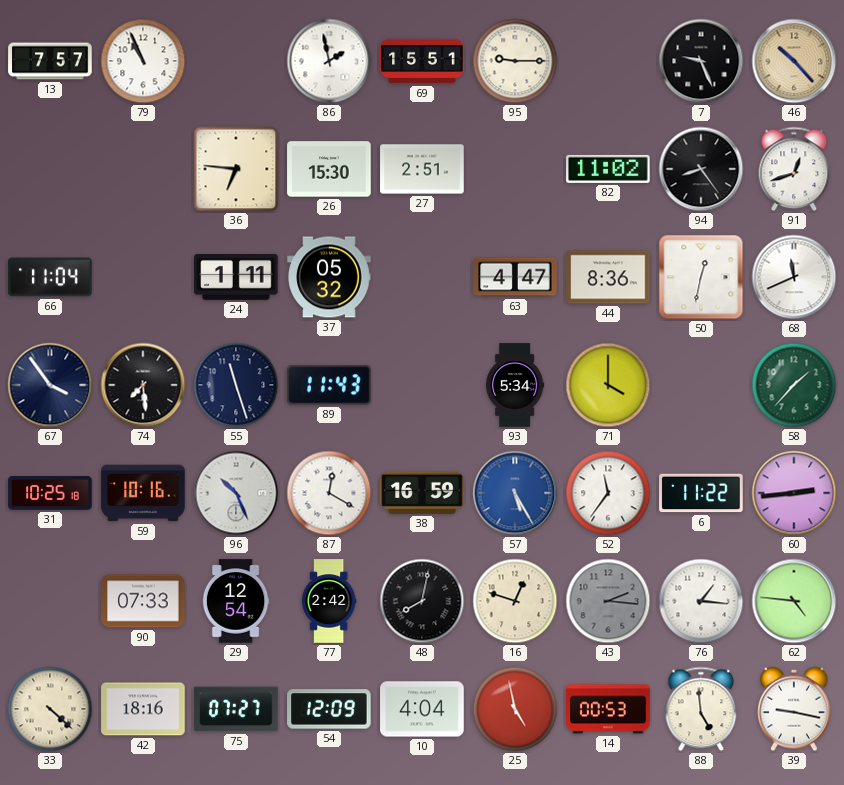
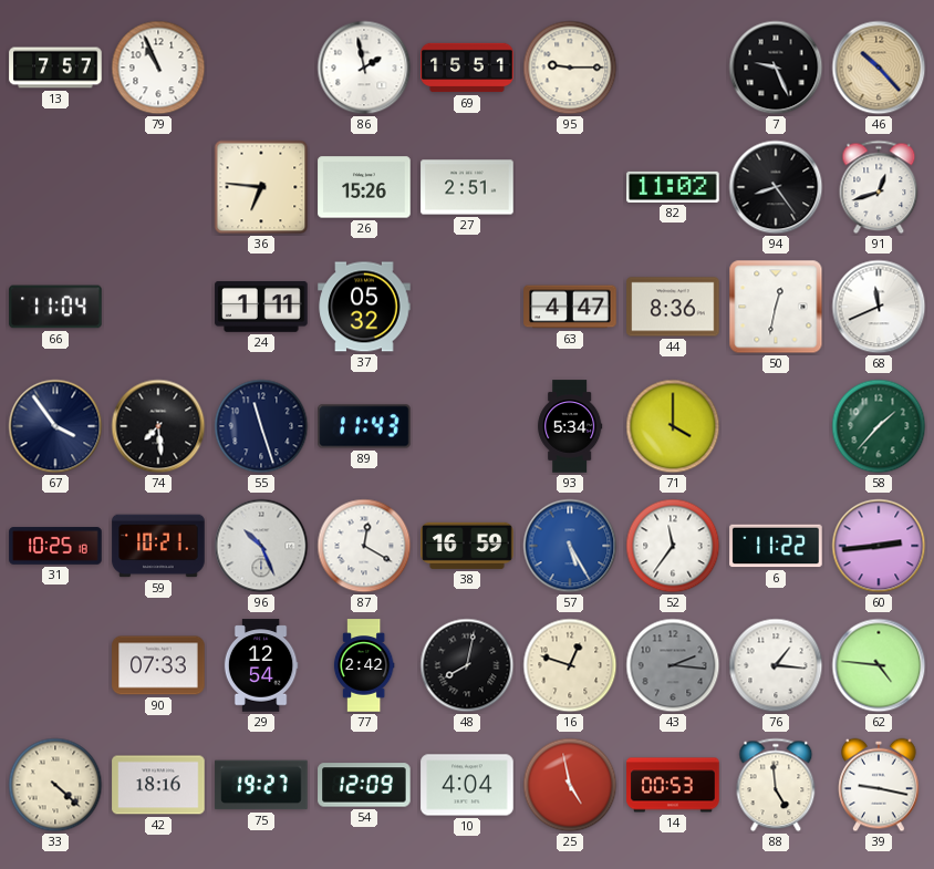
26: 15:30 -> 15:26 (364, 187)
59: 10:16 -> 10:21 (158, 546)
75: 07:27 -> 19:27 (261, 785)
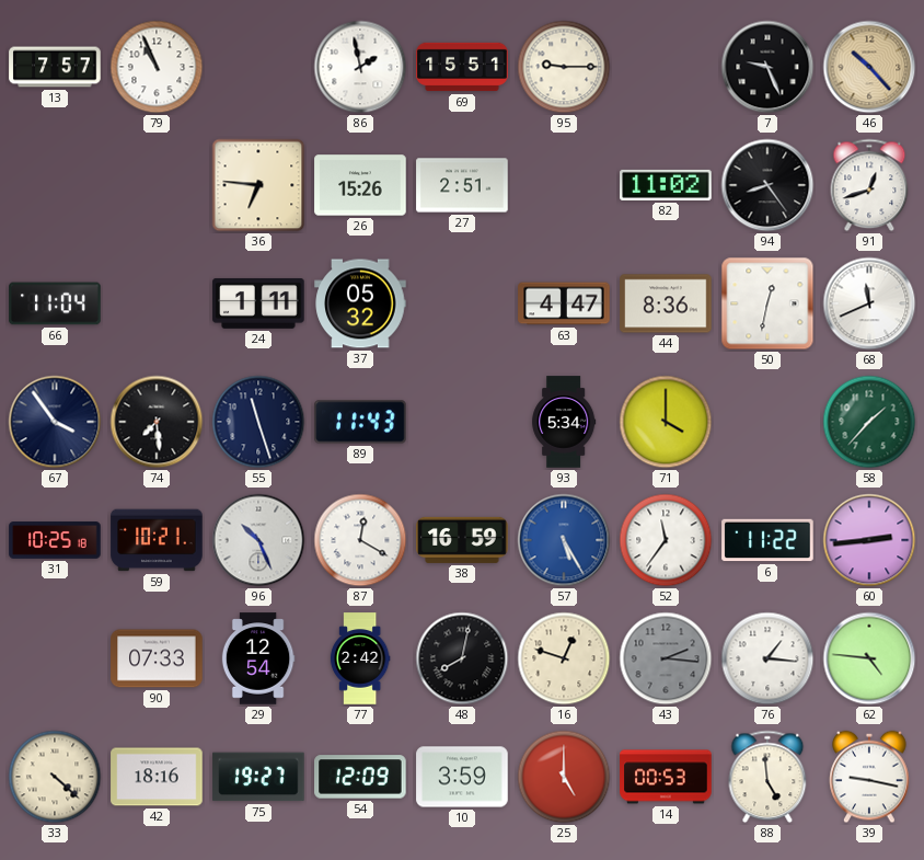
10: 4:04 -> 3:59 (462, 777)
25: 4:58 -> 5:00 (564, 777)
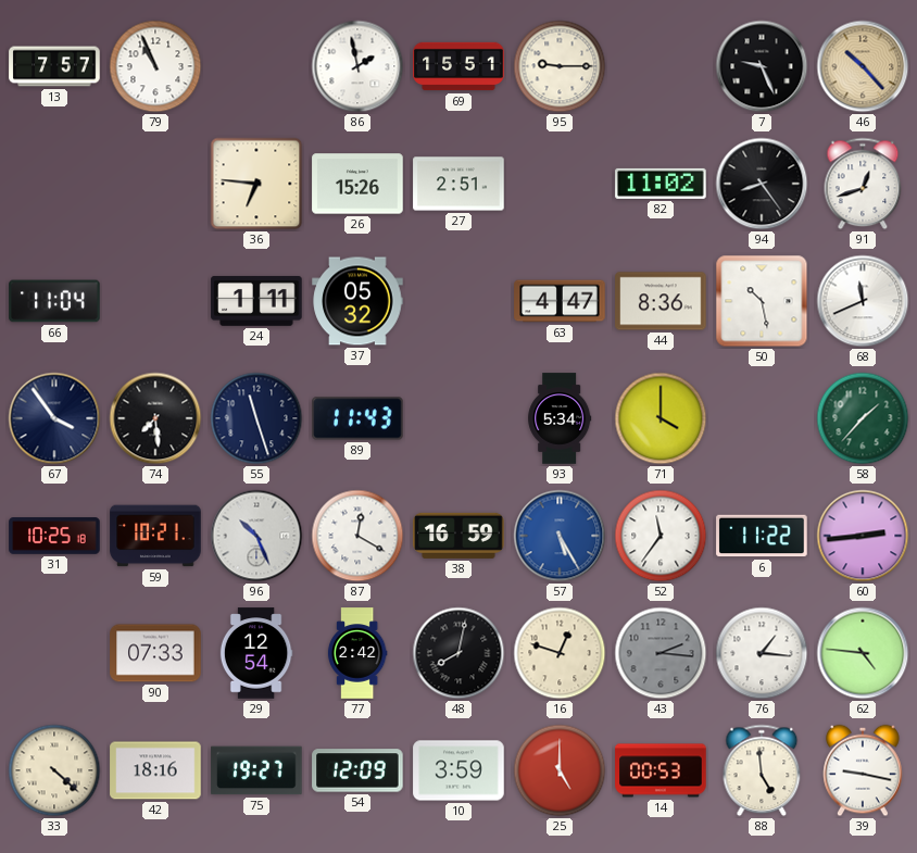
50: 12:32 -> 10:28 (762, 301)
